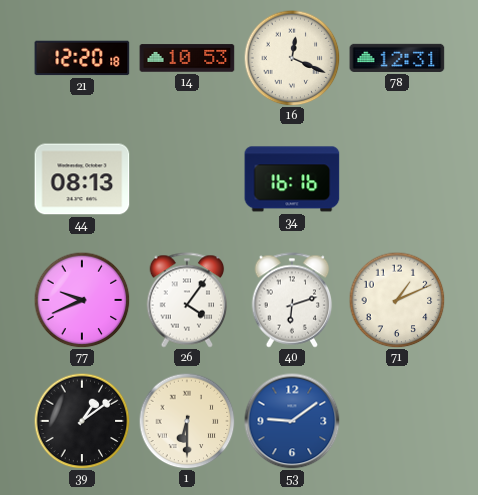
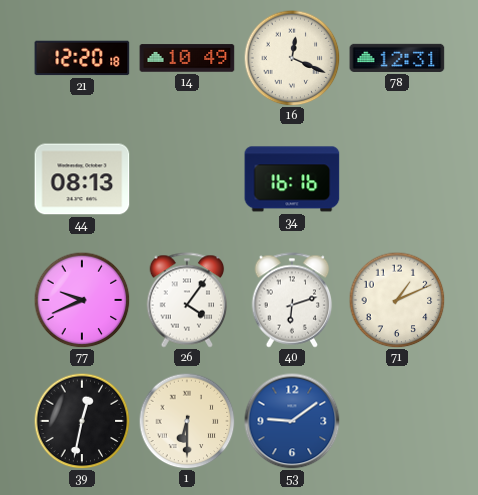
14: 10:53 -> 10:49 (187, 58)
39: 1:09 -> 12:32 (82, 421)
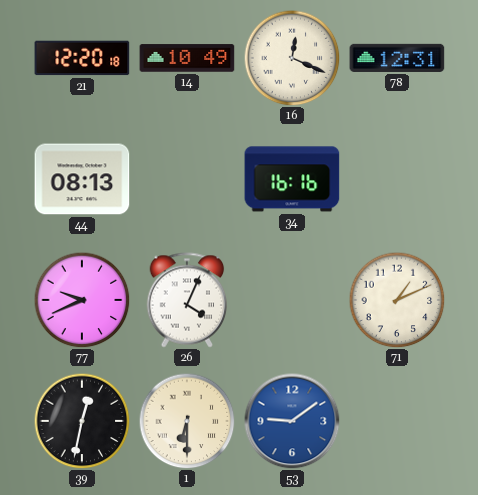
26: 4:06 -> 4:04 (187, 300)
40: 6:12 -> none (292, 300)
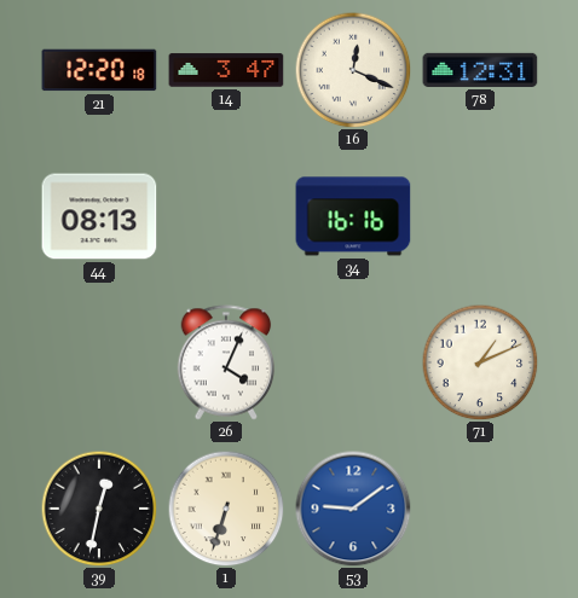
14: 10:49 -> 3:47 (226, 70)
77: 9:41 -> none (82, 300)
1: 6:30 -> 6:33 (226, 509)
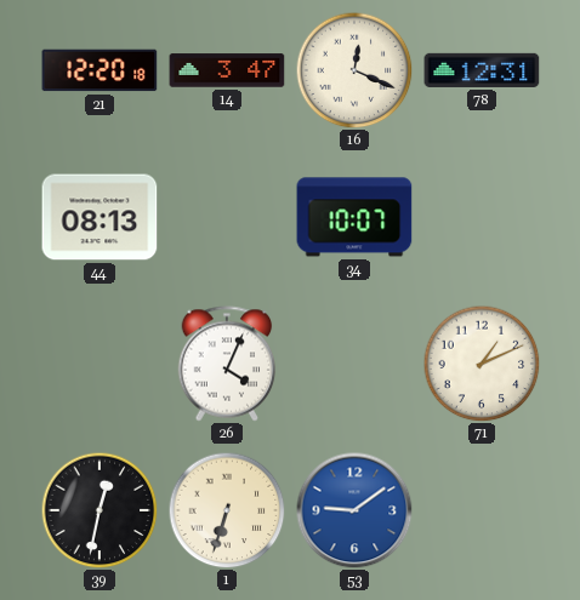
34: 16:16 -> 10:07 (354, 217)
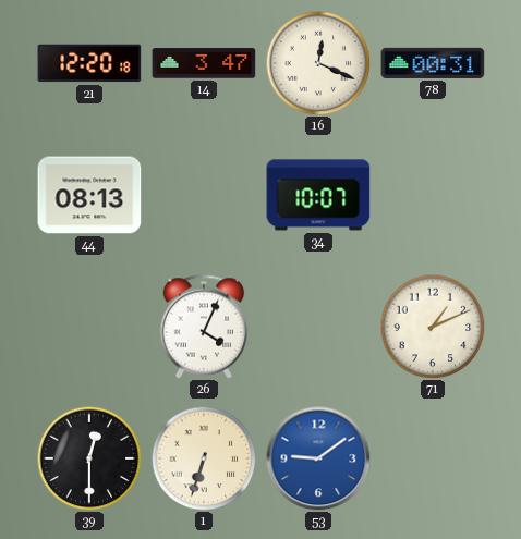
78: 12:31 -> 00:31 (433, 63)
39: 12:32 -> 12:30 (89, 458)
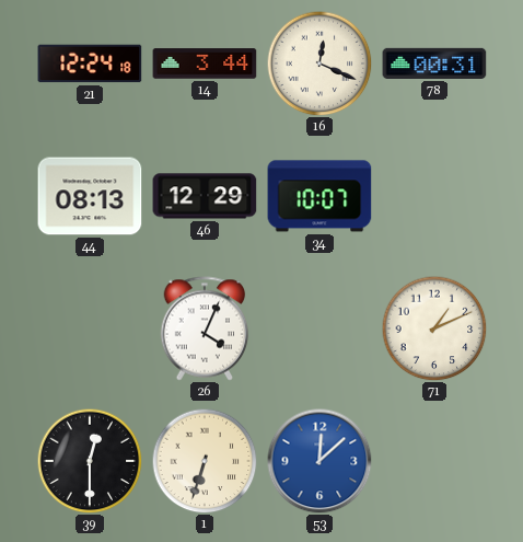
21: 12:20 -> 12:24 (90, 64)
14: 3:47 -> 3:44 (205, 64)
46: none -> 12:29 (205, 196)
53: 9:09 -> 12:08 (319, 461)
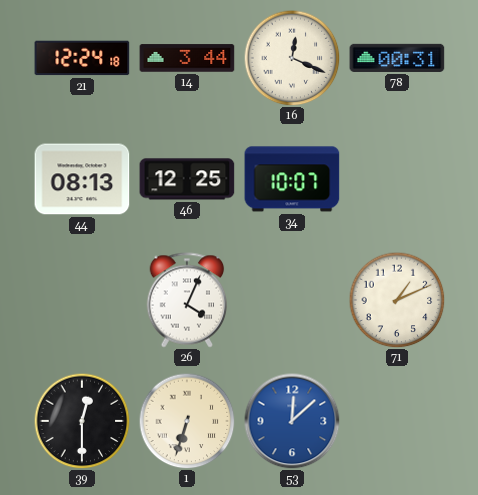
46: 12:29 -> 12:25 (187, 179)
